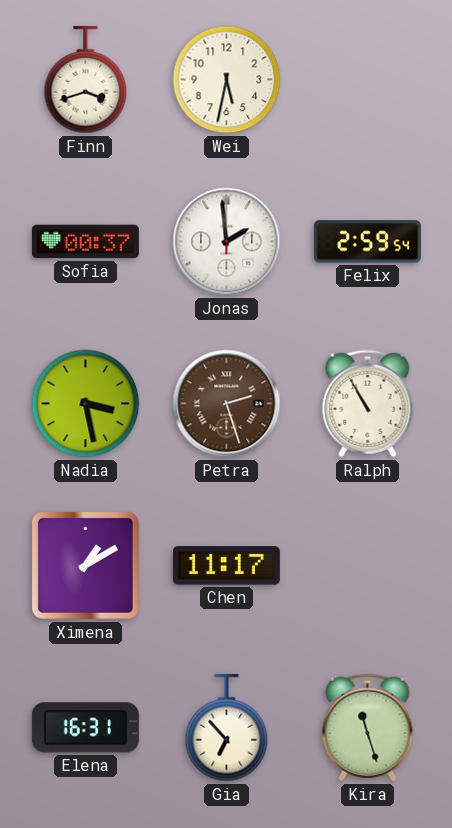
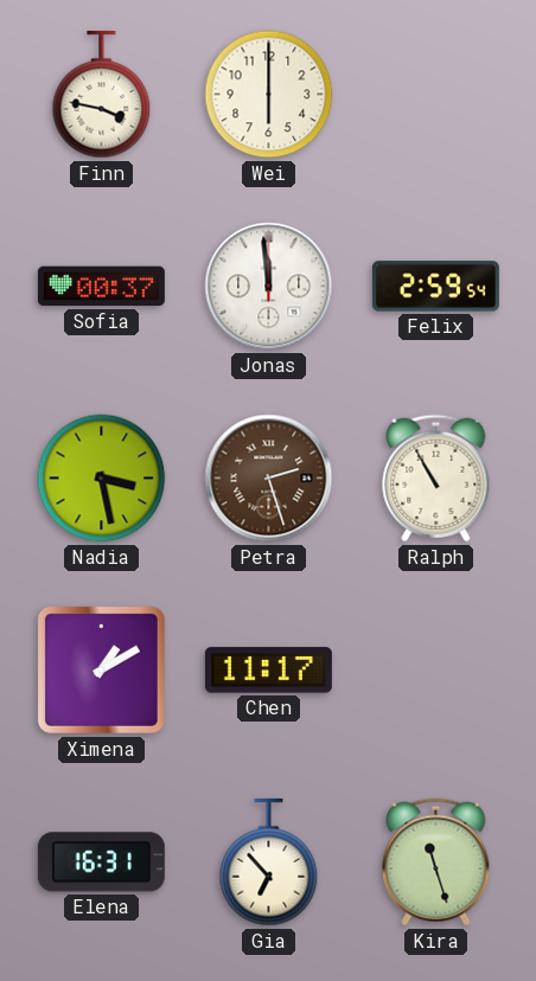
Finn: 3:42 -> 3:47 (102, 95)
Wei: 5:32 -> 6:00 (269, 95)
Jonas: 1:59 -> 11:59 (269, 287)
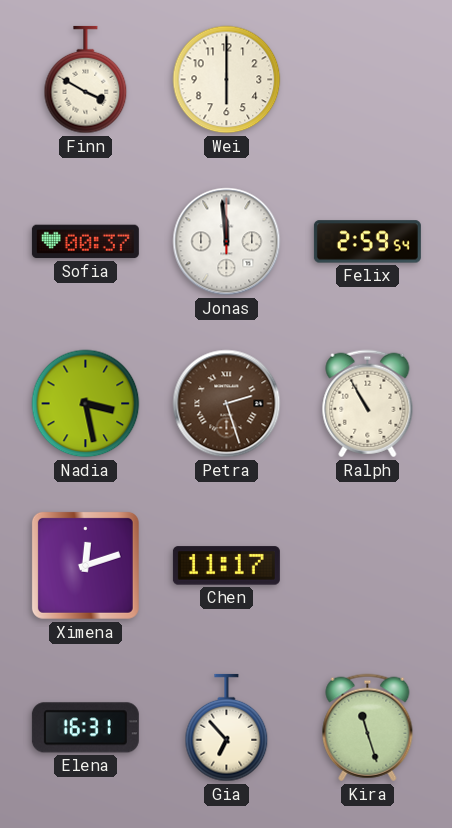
Finn: 3:47 -> 3:50 (86, 80)
Ximena: 1:10 -> 12:12 (85, 565)
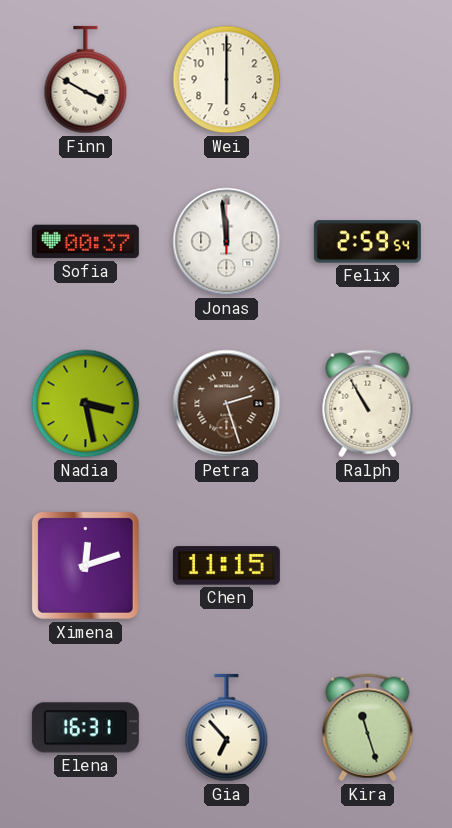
Chen: 11:17 -> 11:15 (226, 566)
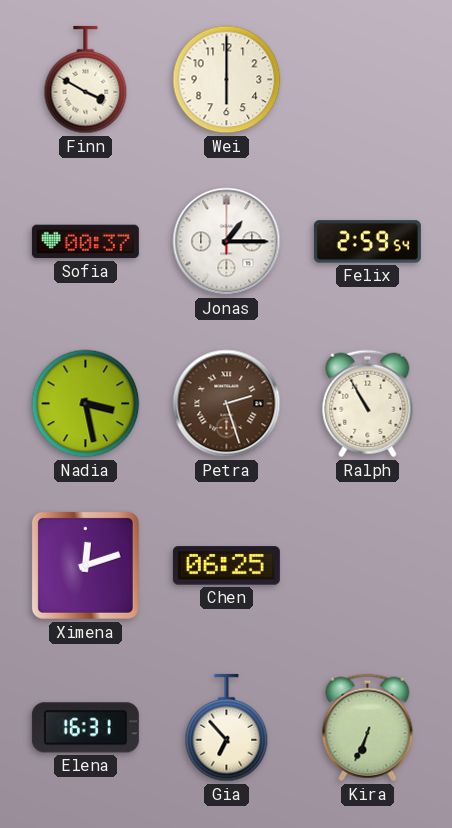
Jonas: 11:59 -> 1:15 (227, 242)
Chen: 11:15 -> 06:25 (226, 566)
Kira: 11:27 -> 6:34 (368, 728)
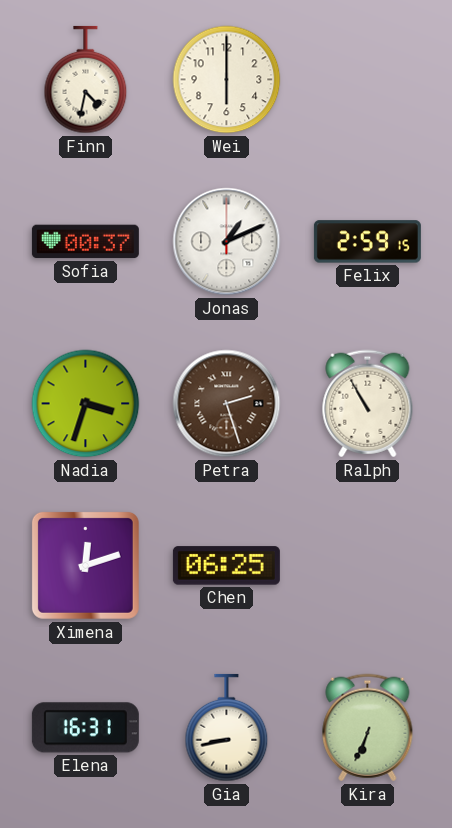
Finn: 3:50 -> 4:32 (86, 80)
Jonas: 1:15 -> 1:11 (227, 242)
Felix: 2:59:54 -> 2:59:15 (367, 242)
Nadia: 3:28 -> 3:33 (86, 404)
Gia: 6:53 -> 8:43 (227, 728)
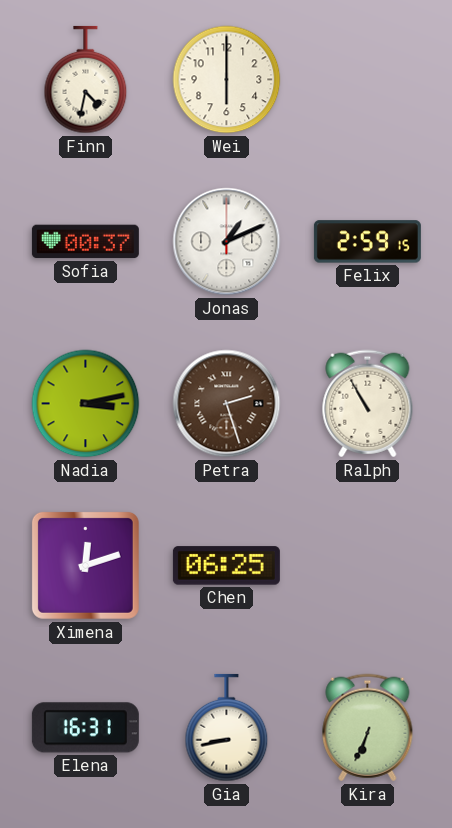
Nadia: 3:33 -> 3:13 (86, 404)
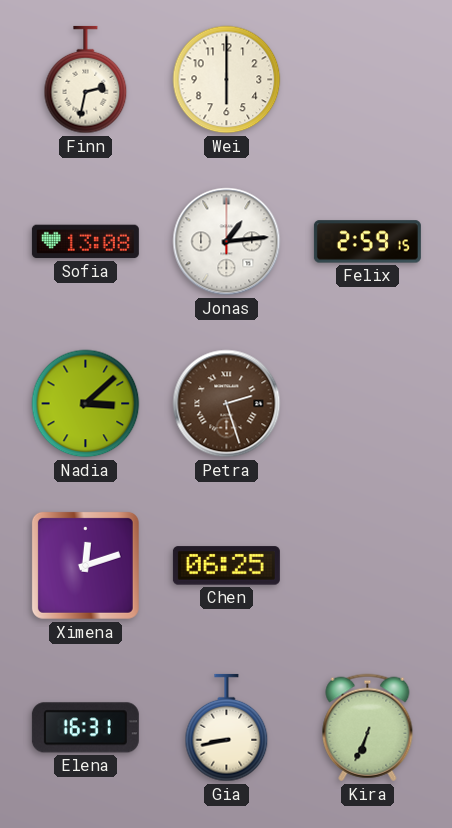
Finn: 4:32 -> 2:32 (86, 80)
Sofia: 00:37 -> 13:08 (85, 242)
Jonas: 1:11 -> 1:14 (227, 242)
Nadia: 3:13 -> 3:08 (86, 404)
Ralph: 10:55 -> none (368, 404)
